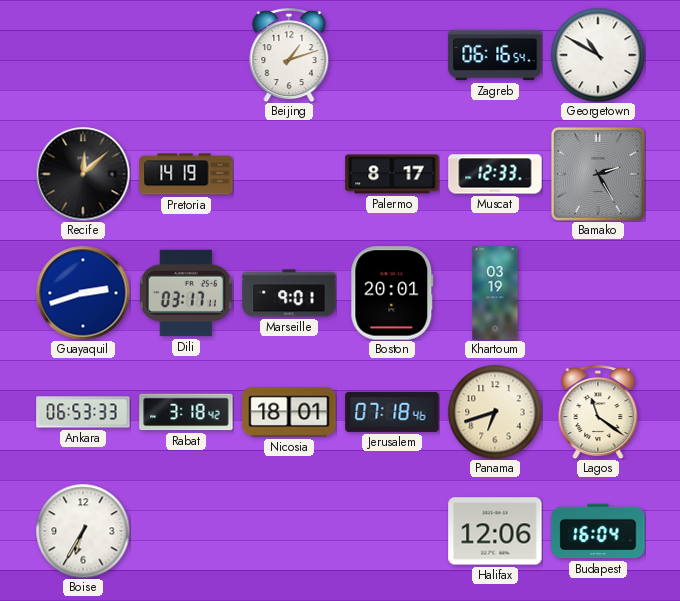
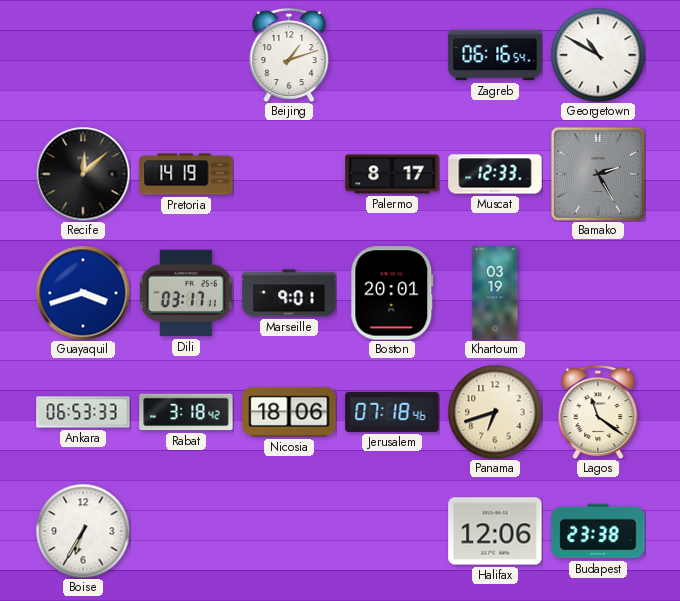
Guayaquil: 2:42 -> 3:42 (83, 293)
Nicosia: 18:01 -> 18:06 (289, 412)
Budapest: 16:04 -> 23:38 (598, 531)
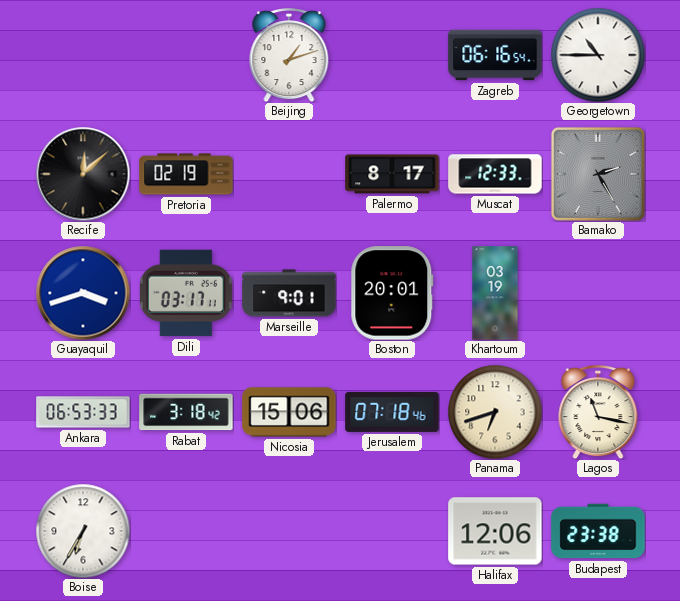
Georgetown: 10:50 -> 10:45 (598, 55)
Pretoria: 14:19 -> 02:19 (186, 174)
Nicosia: 18:06 -> 15:06 (289, 412)
Lagos: 11:21 -> 11:17 (598, 412)
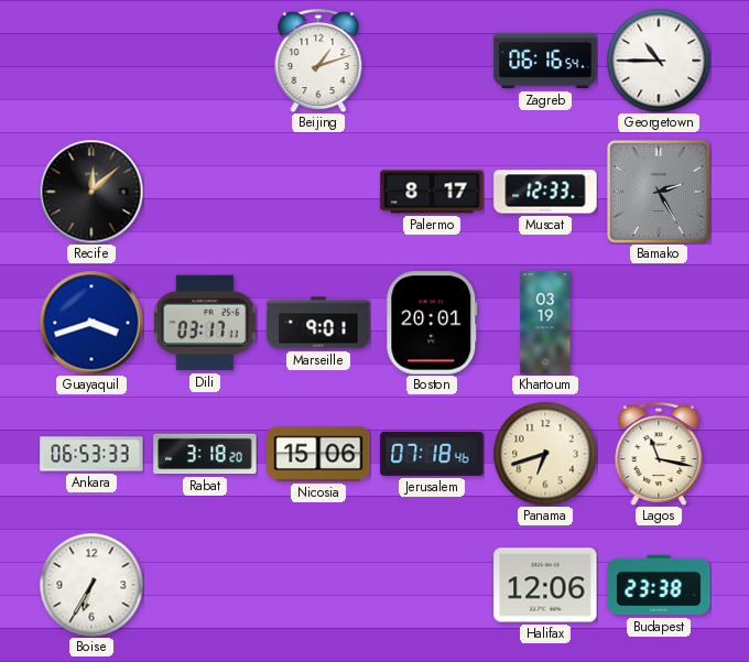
Pretoria: 02:19 -> none (186, 174)
Rabat: 3:18:42 -> 3:18:20 (205, 454)
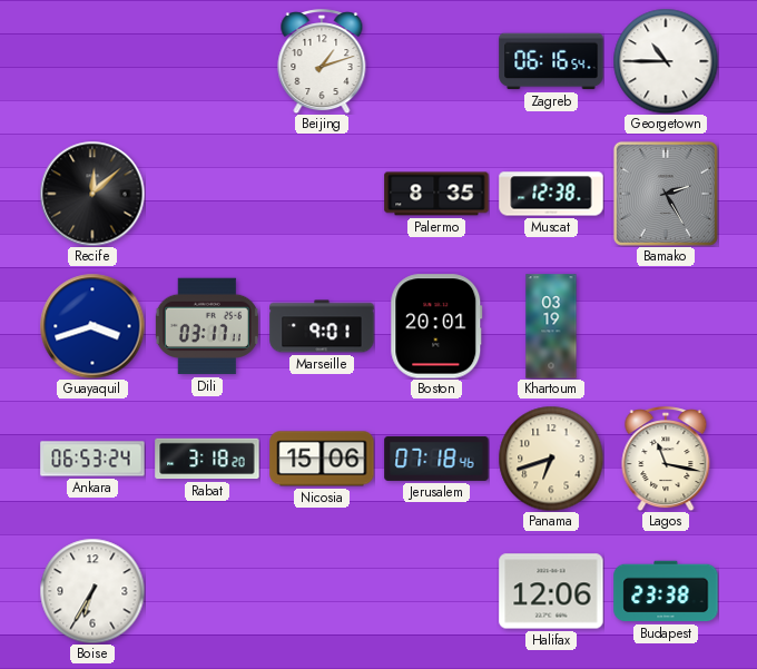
Palermo: 8:17 -> 8:35 (436, 194)
Muscat: 12:33 -> 12:38 (551, 194)
Ankara: 06:53:33 -> 06:53:24 (92, 459)
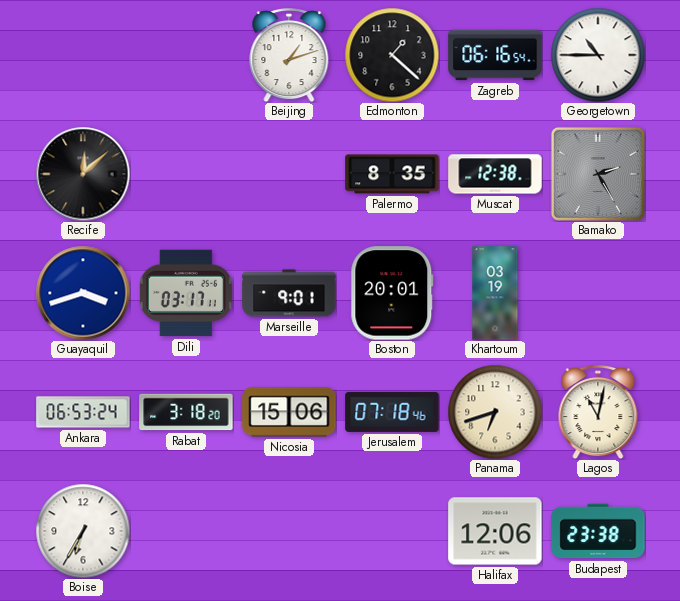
Edmonton: none -> 1:22 (392, 55)
Lagos: 11:17 -> 11:02 (598, 412)
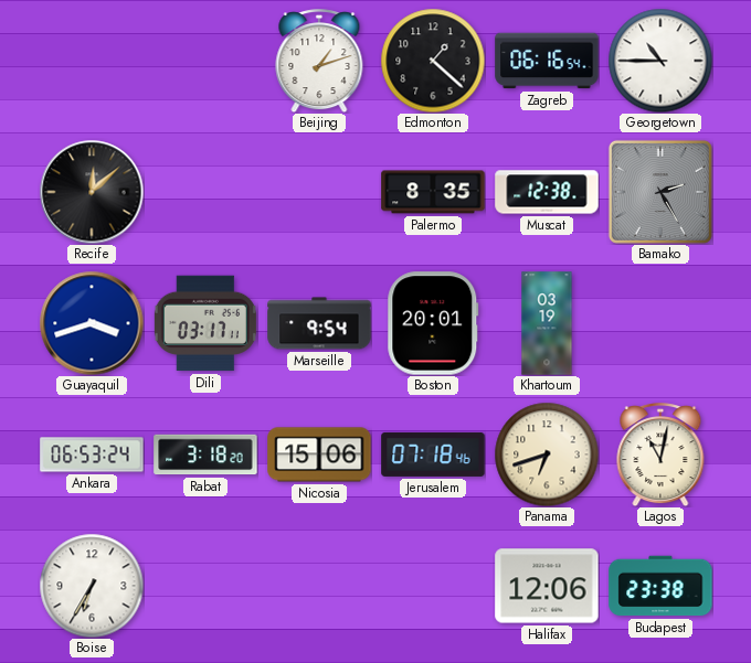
Marseille: 9:01 -> 9:54 (319, 323)
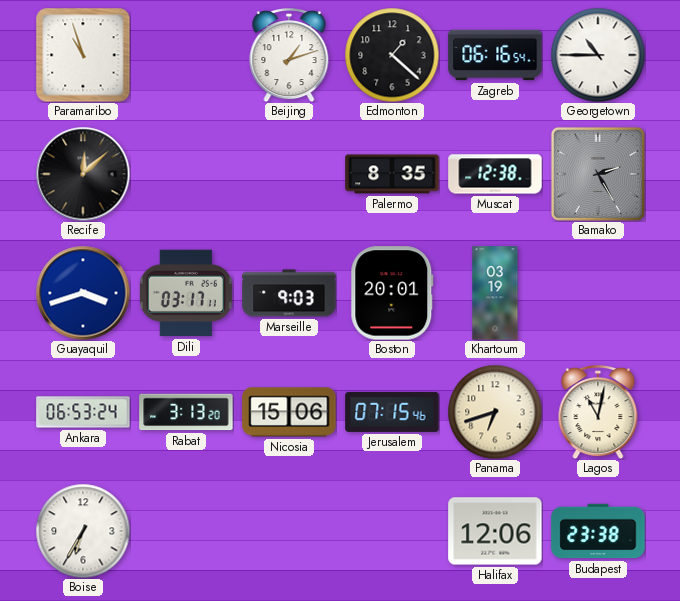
Paramaribo: none -> 10:57 (83, 55)
Marseille: 9:54 -> 9:03 (289, 293)
Rabat: 3:18 -> 3:13 (186, 412)
Jerusalem: 07:18 -> 07:15 (392, 412)
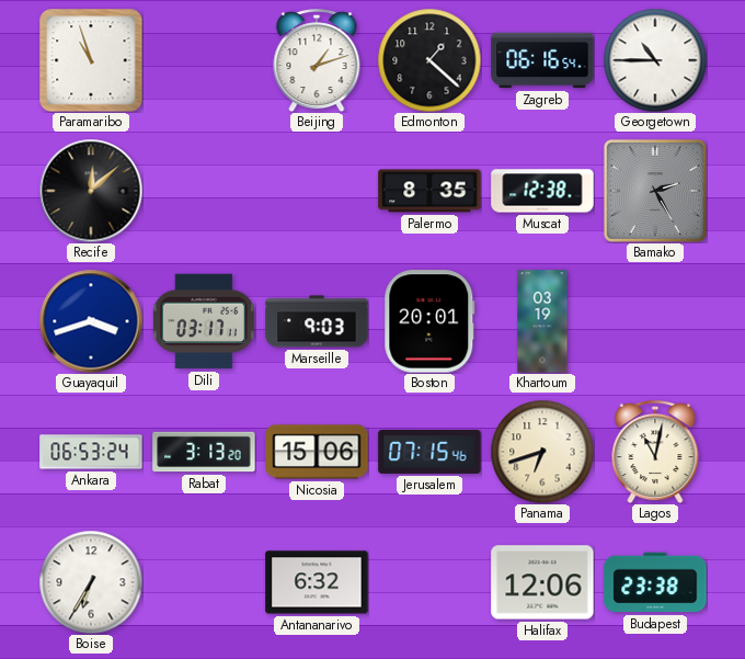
Antananarivo: none -> 6:32 (317, 582)
